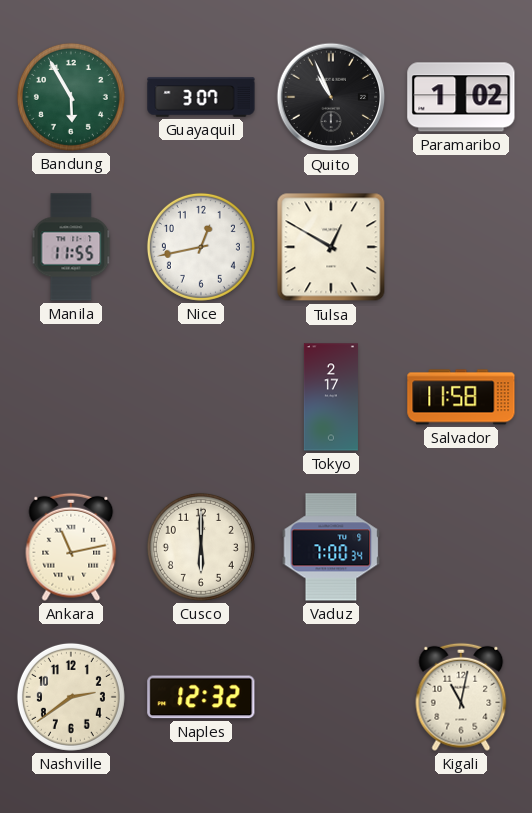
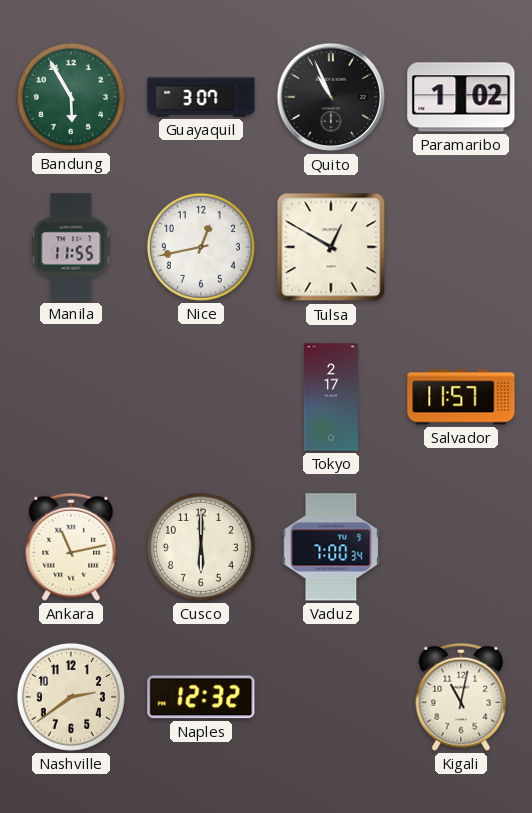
Salvador: 11:58 -> 11:57 (461, 397)
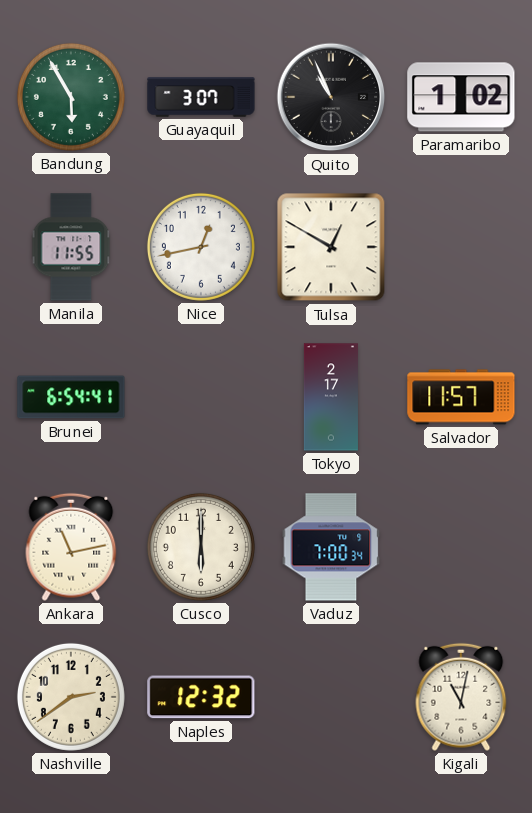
Brunei: none -> 6:54 (71, 397)
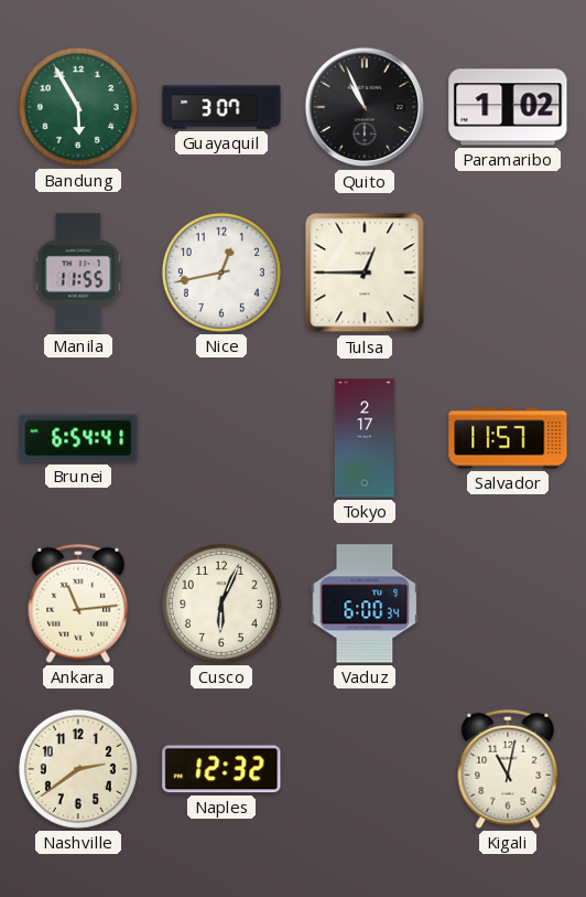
Tulsa: 12:50 -> 12:45 (365, 273)
Ankara: 11:13 -> 11:14 (78, 604)
Cusco: 6:00 -> 6:04 (221, 604)
Vaduz: 7:00 -> 6:00 (365, 604)
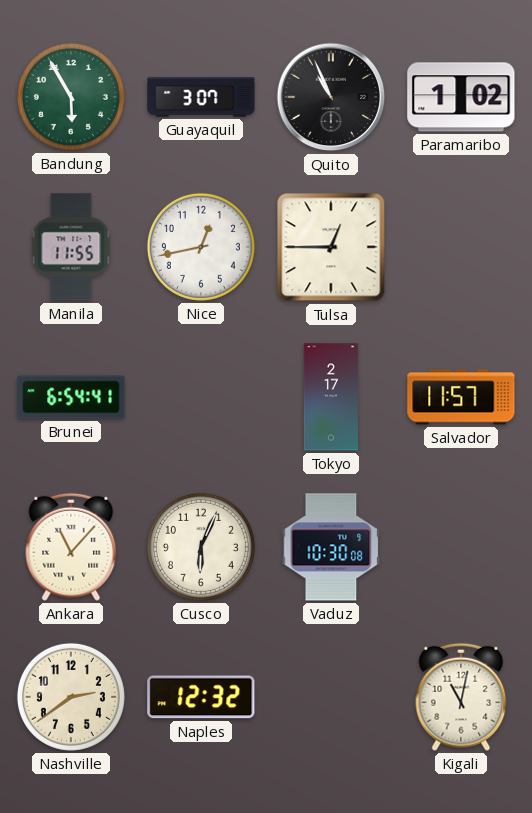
Ankara: 11:14 -> 11:07 (71, 547)
Vaduz: 6:00 -> 10:30 (331, 547)
